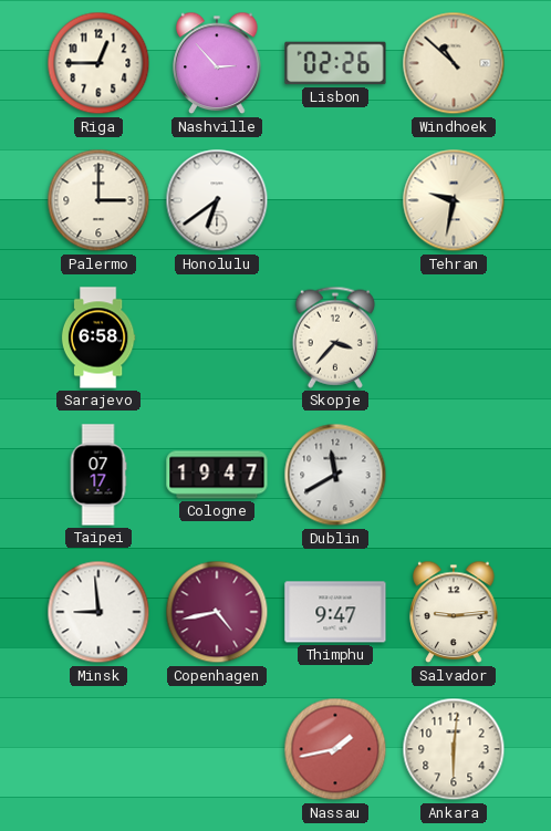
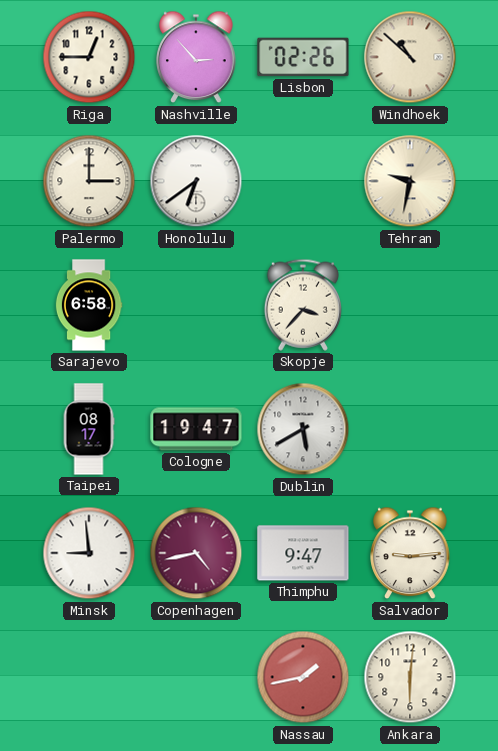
Taipei: 07:17 -> 08:17 (89, 429)
Dublin: 11:40 -> 5:40 (303, 429)
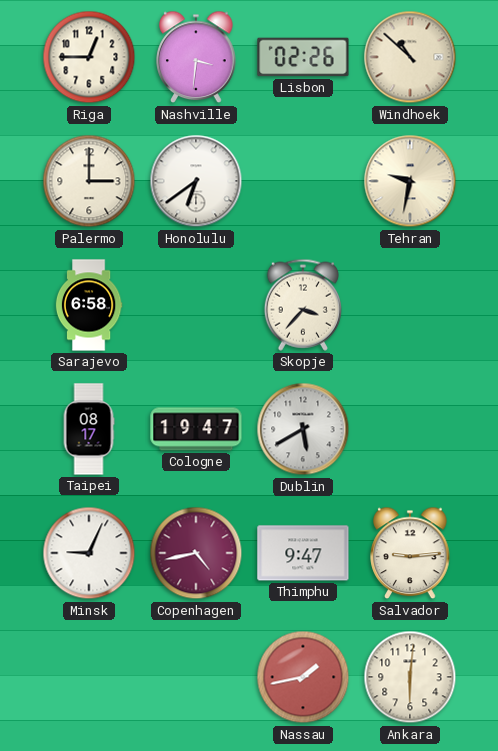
Nashville: 2:53 -> 3:31 (196, 57)
Minsk: 8:59 -> 9:04 (89, 553)
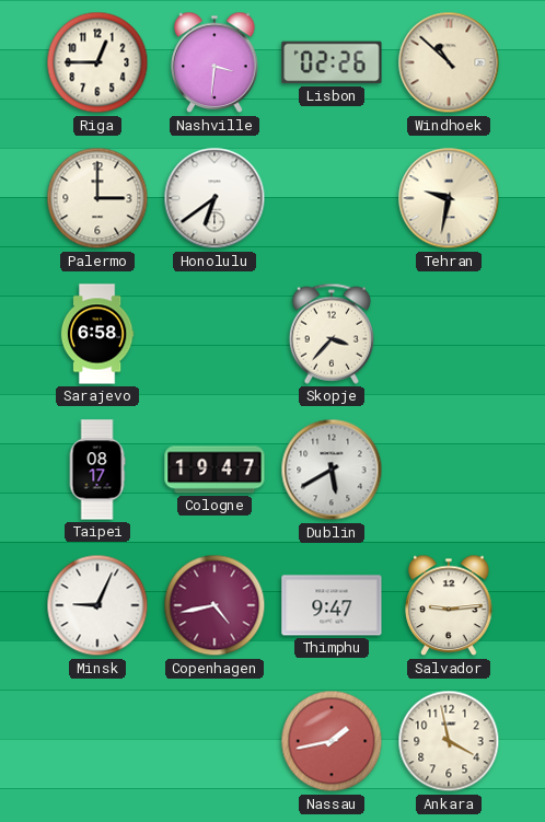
Ankara: 6:01 -> 3:58 (449, 741)
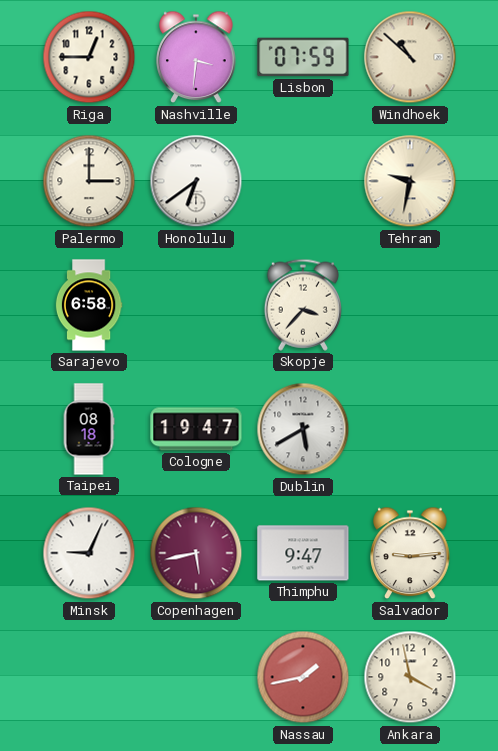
Lisbon: 02:26 -> 07:59 (303, 57)
Taipei: 08:17 -> 08:18 (89, 429)
Copenhagen: 4:43 -> 5:43 (196, 553)
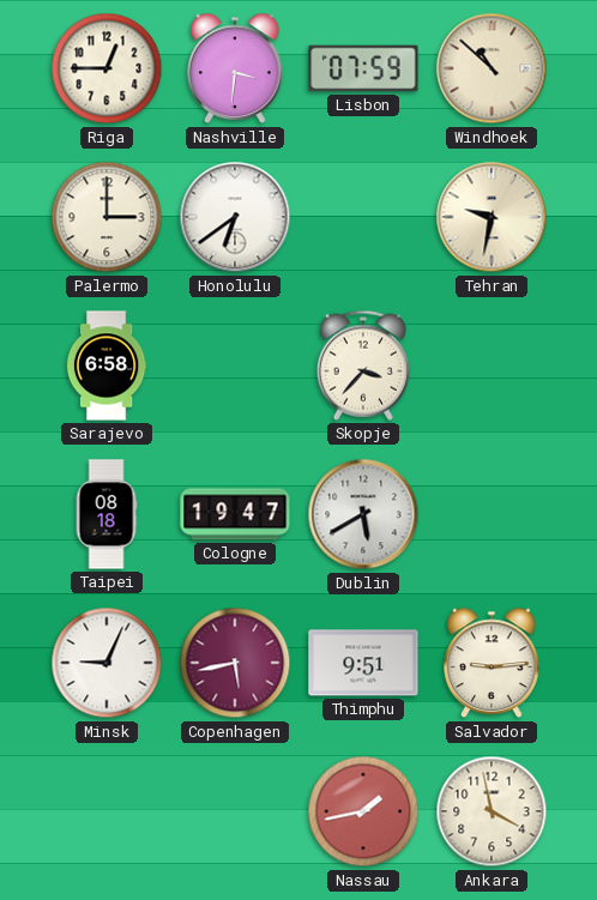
Thimphu: 9:47 -> 9:51 (363, 663)
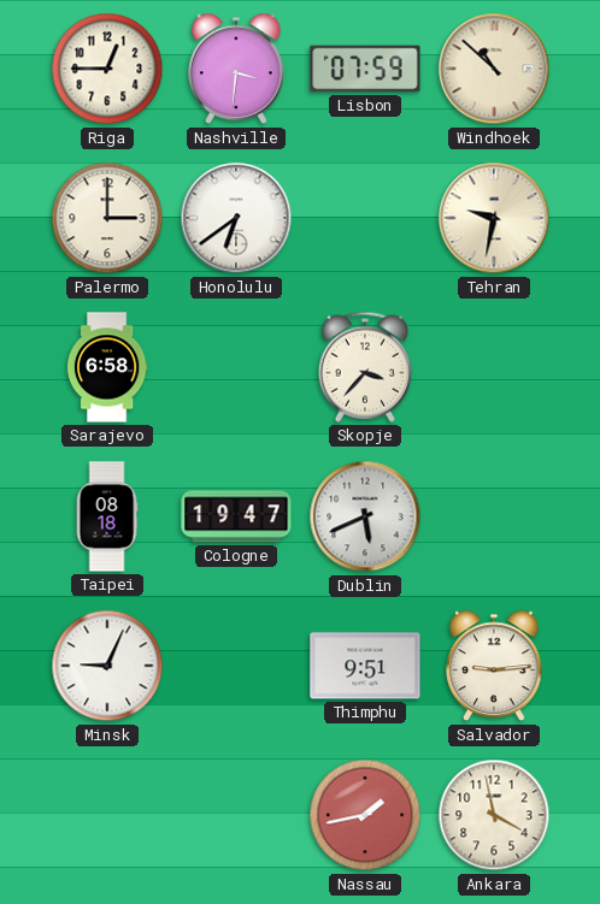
Dublin: 5:40 -> 5:41 (365, 516)
Copenhagen: 5:43 -> none (235, 663)
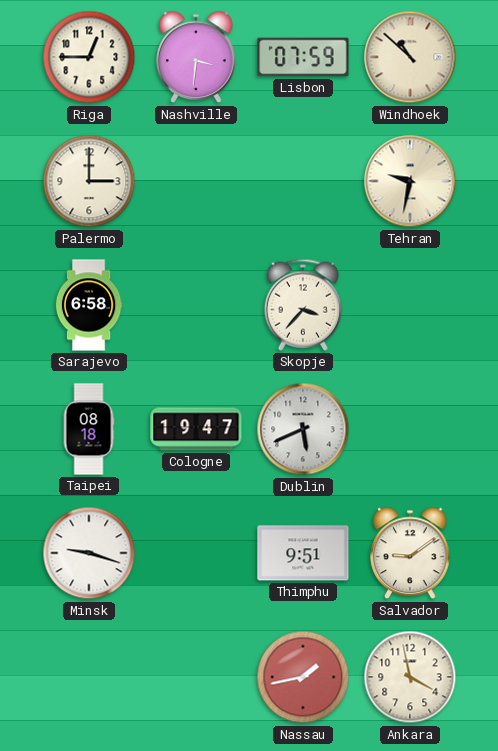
Honolulu: 6:39 -> none (236, 218)
Minsk: 9:04 -> 9:18 (89, 553)
Salvador: 9:14 -> 9:09 (410, 553)
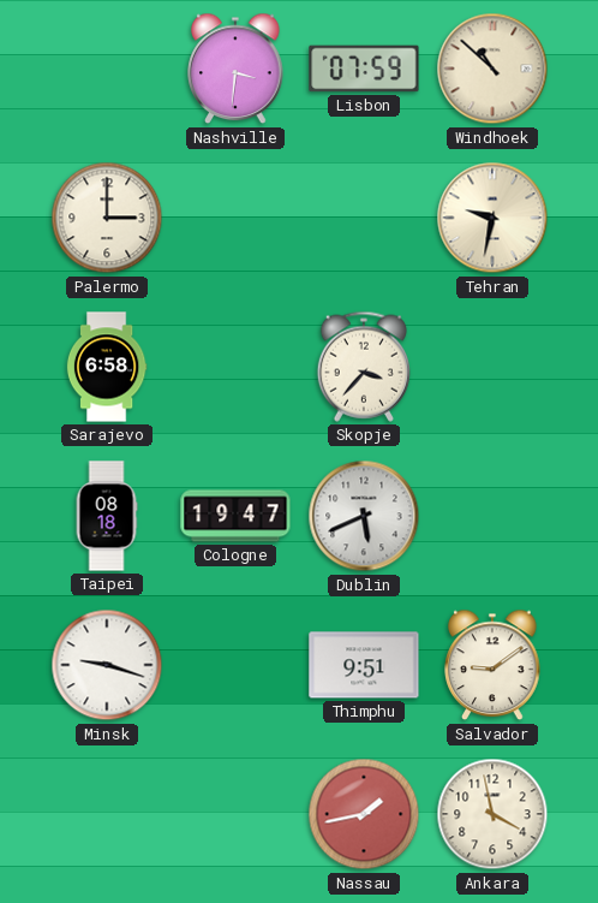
Riga: 12:45 -> none (89, 57)
